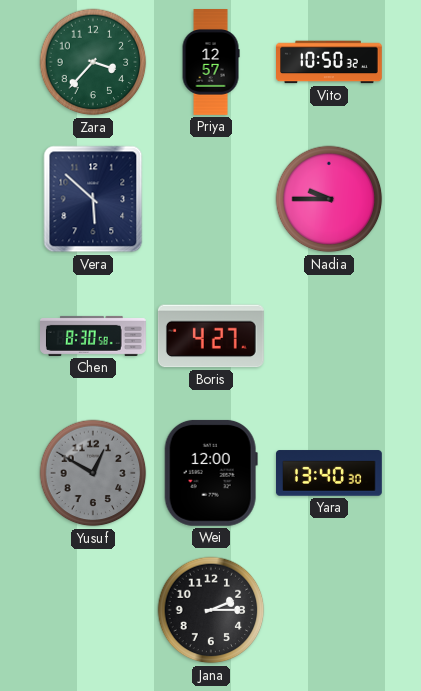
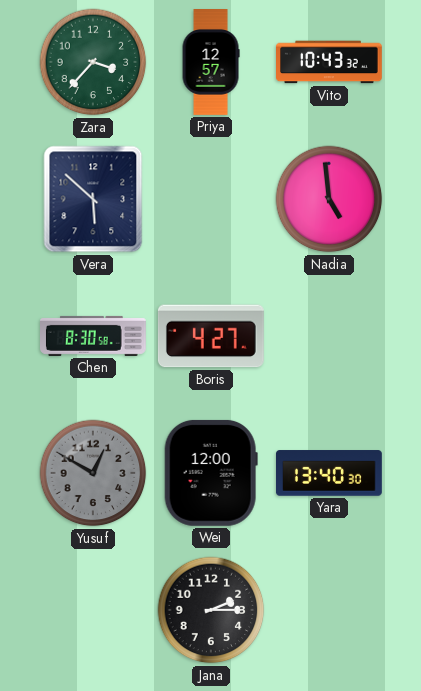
Vito: 10:50 -> 10:43 (330, 62)
Nadia: 9:45 -> 4:59 (329, 199)
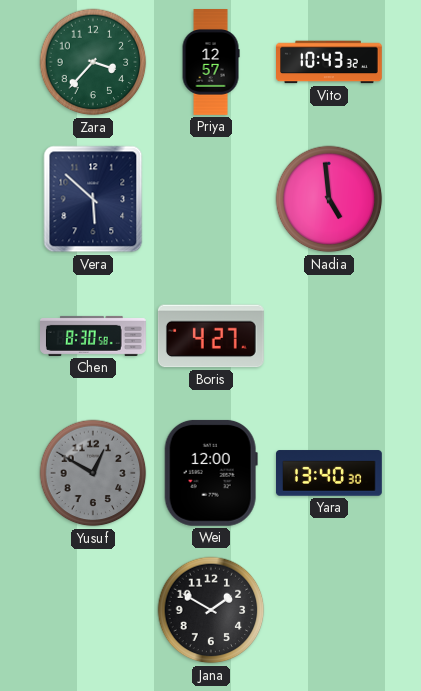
Jana: 2:15 -> 1:50 (211, 610)
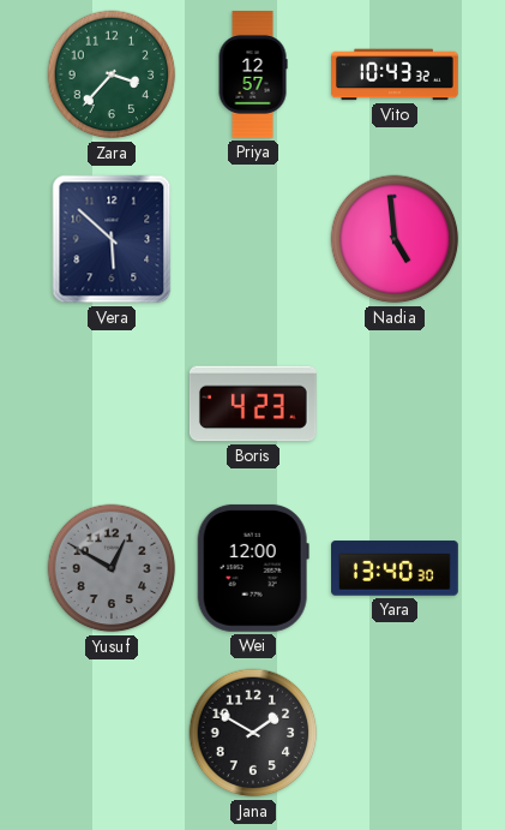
Chen: 8:30 -> none (94, 336)
Boris: 4:27 -> 4:23 (253, 404)
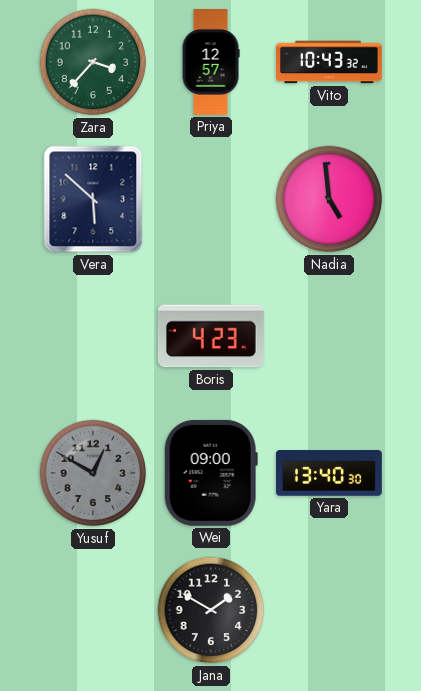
Wei: 12:00 -> 09:00 (211, 473)
